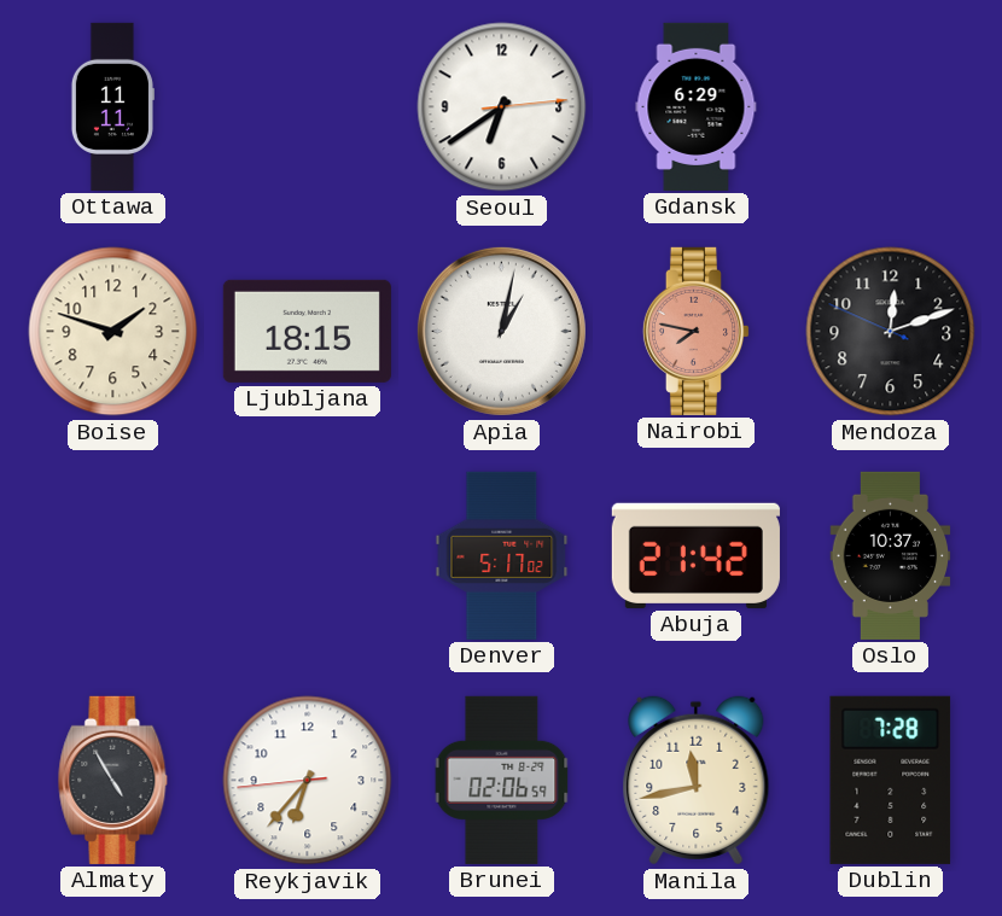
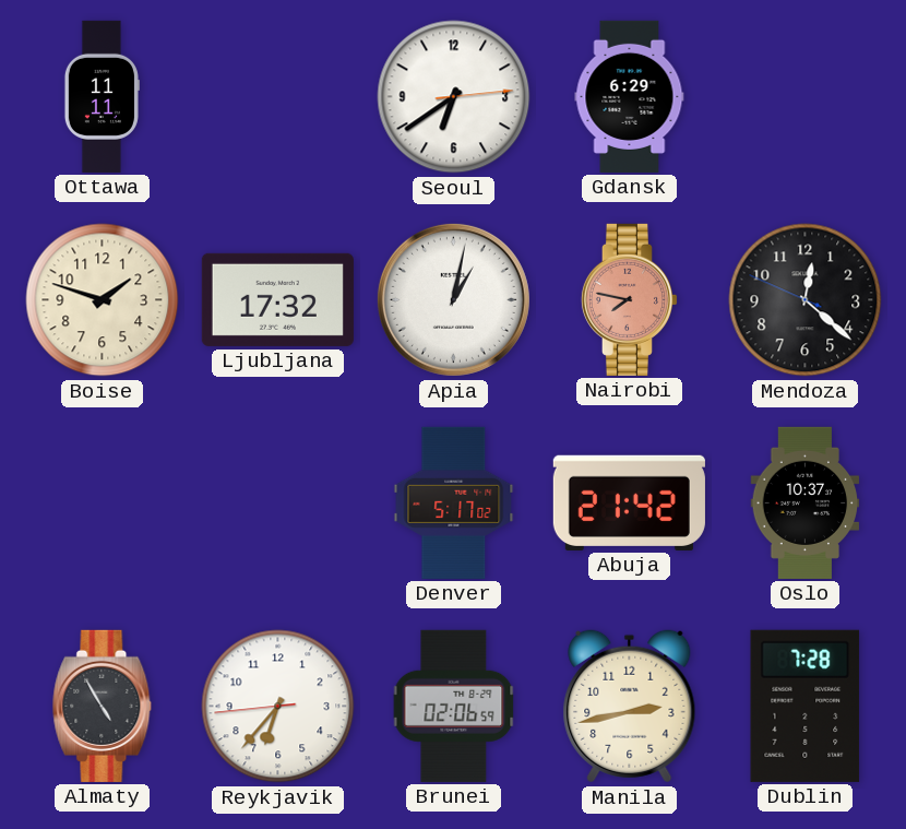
Ljubljana: 18:15 -> 17:32 (277, 299)
Mendoza: 12:11 -> 12:21 (806, 300)
Manila: 11:43 -> 2:43 (630, 707)
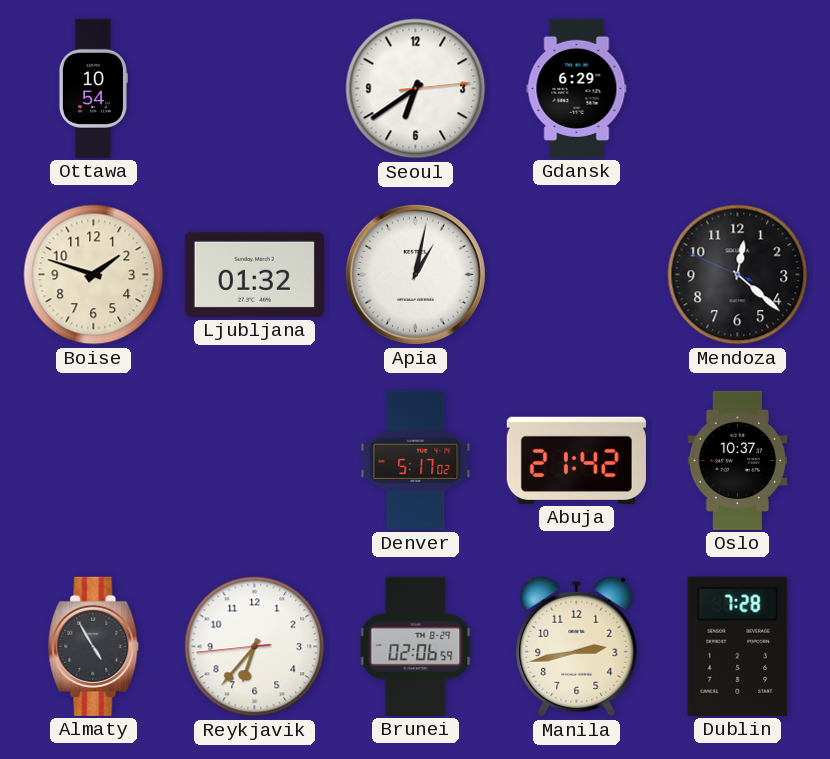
Ottawa: 11:11 -> 10:54 (93, 88)
Ljubljana: 17:32 -> 01:32 (254, 274)
Nairobi: 7:47 -> none (629, 299)
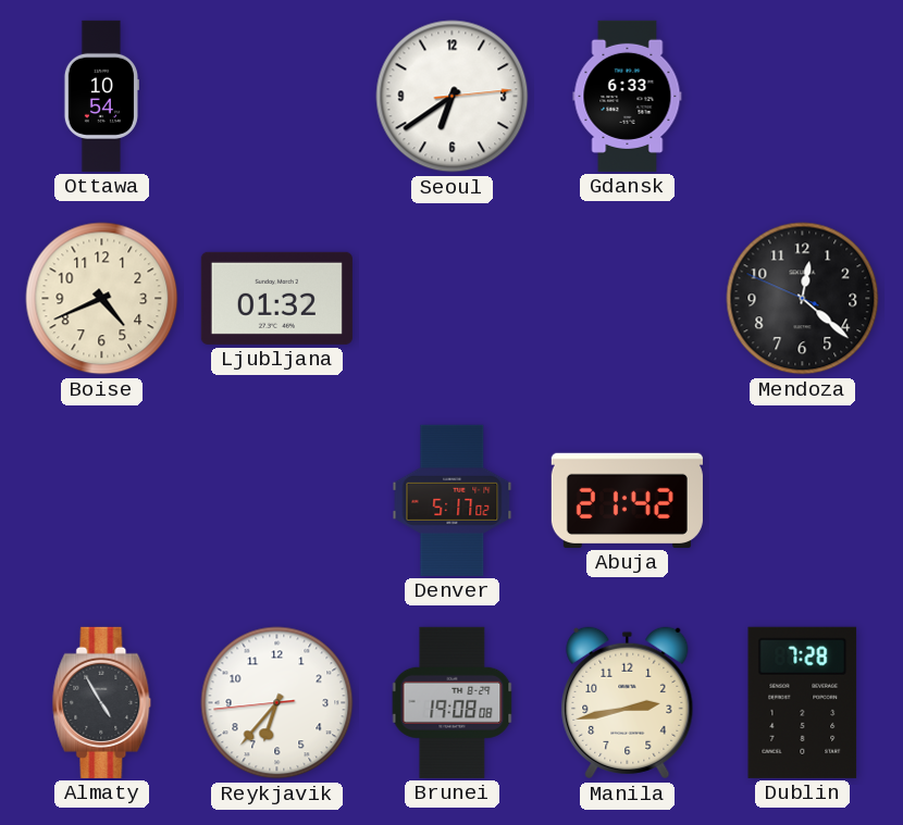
Gdansk: 6:29 -> 6:33 (628, 96)
Boise: 1:48 -> 4:41 (102, 299)
Apia: 1:02 -> none (415, 274)
Oslo: 10:37 -> none (738, 460)
Brunei: 02:06 -> 19:08 (453, 702)
